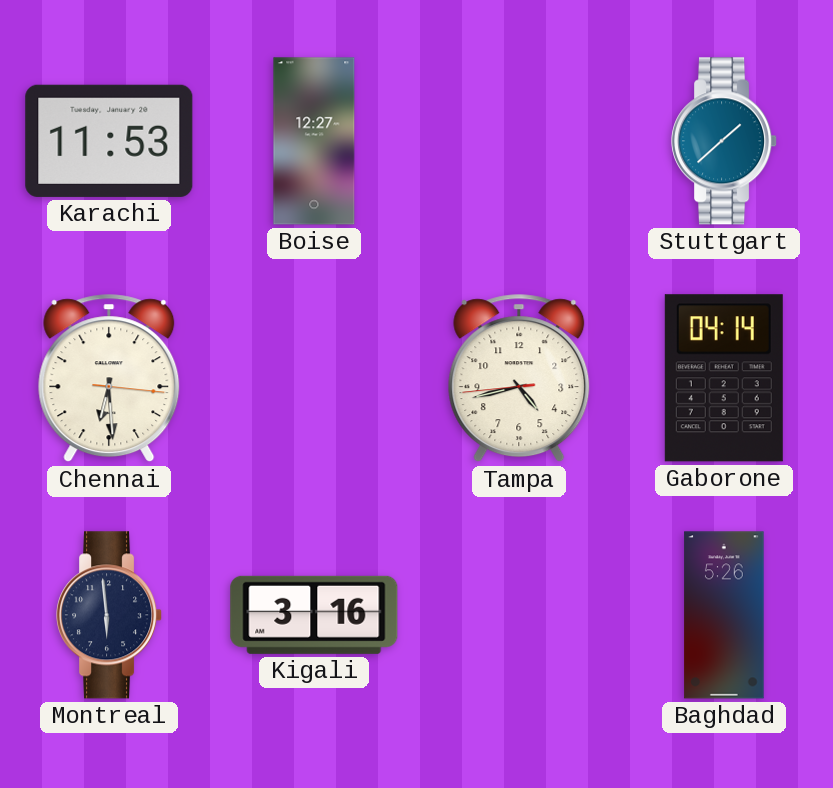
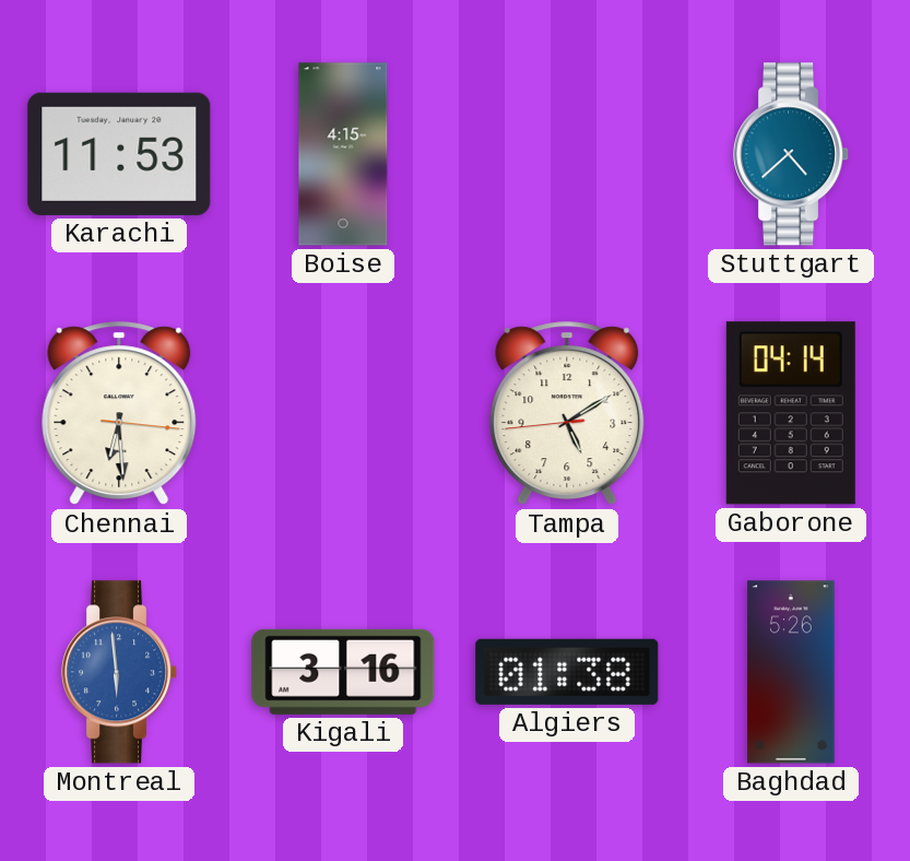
Boise: 12:27 -> 4:15 (343, 154)
Stuttgart: 1:38 -> 4:38 (792, 154)
Tampa: 4:42 -> 5:09 (567, 414)
Montreal dial: navy -> blue (120, 672)
Algiers: none -> 01:38 (567, 672)
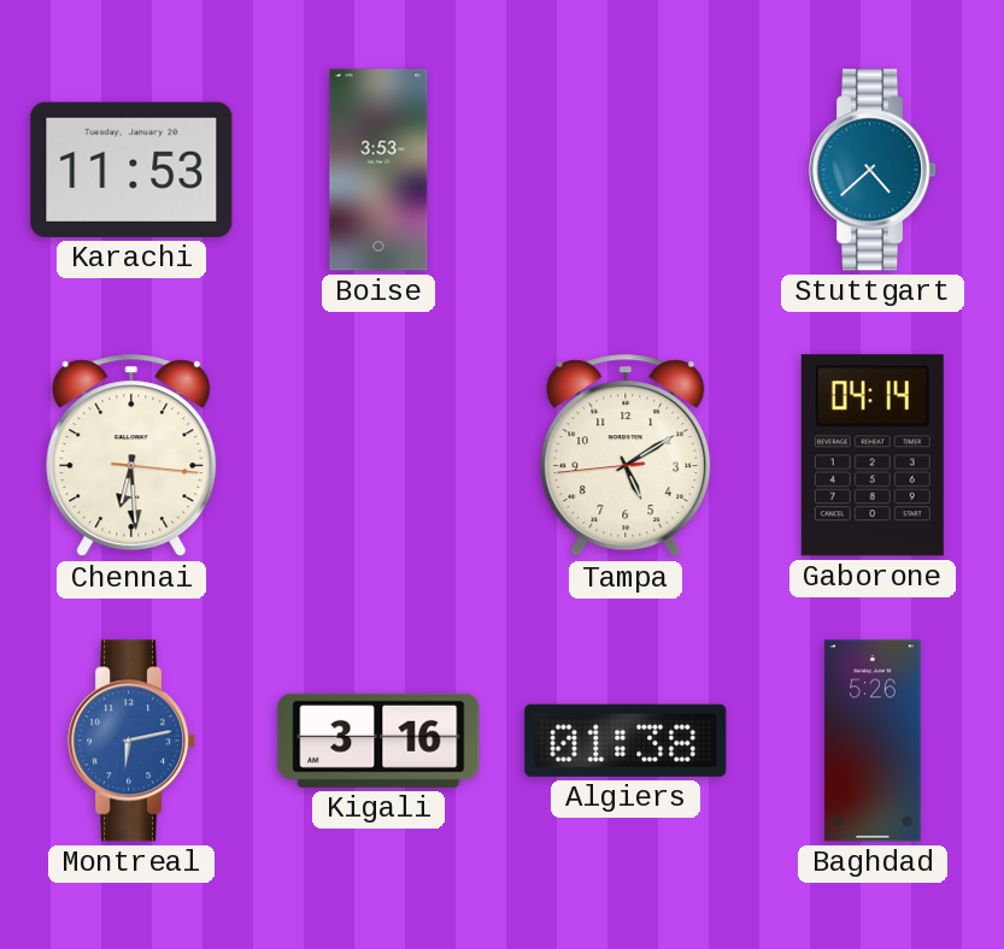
Boise: 4:15 -> 3:53 (378, 170)
Montreal: 5:59 -> 6:13 (133, 741)
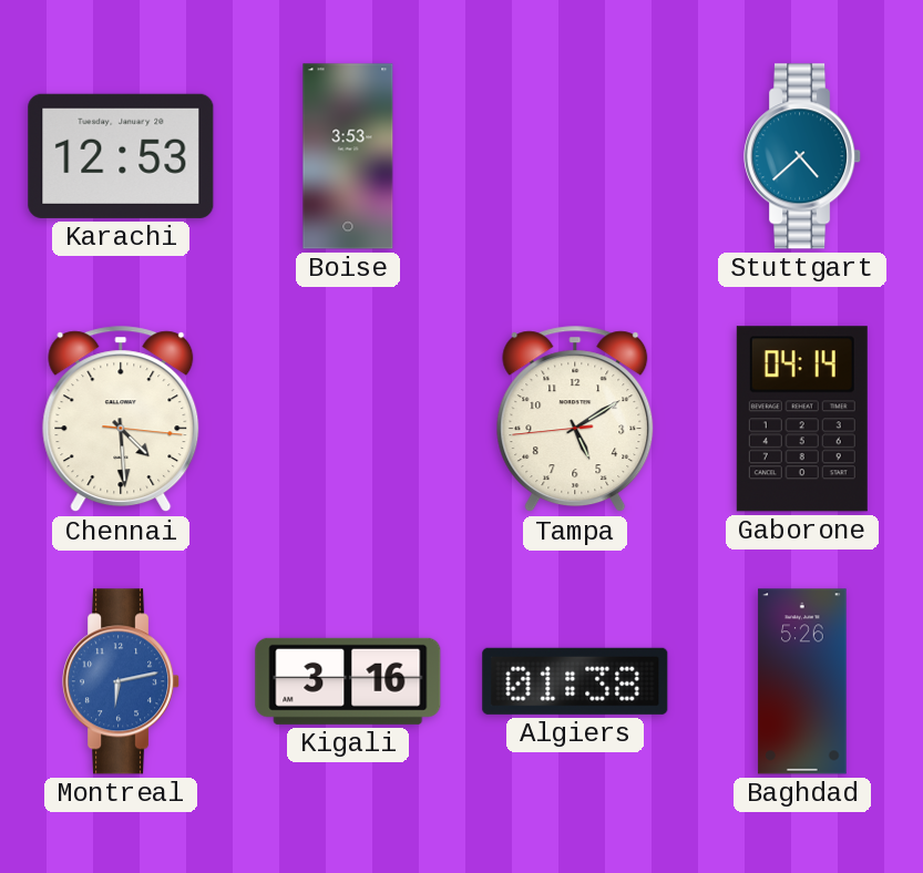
Karachi: 11:53 -> 12:53 (121, 156)
Chennai: 6:29 -> 4:29 (121, 420)
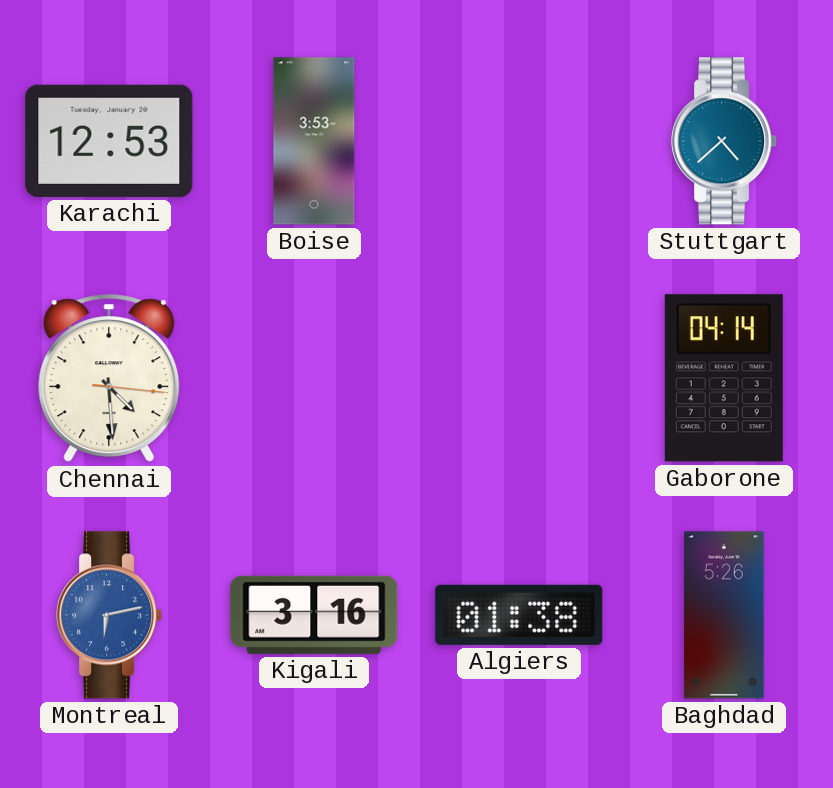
Tampa: 5:09 -> none (575, 420)
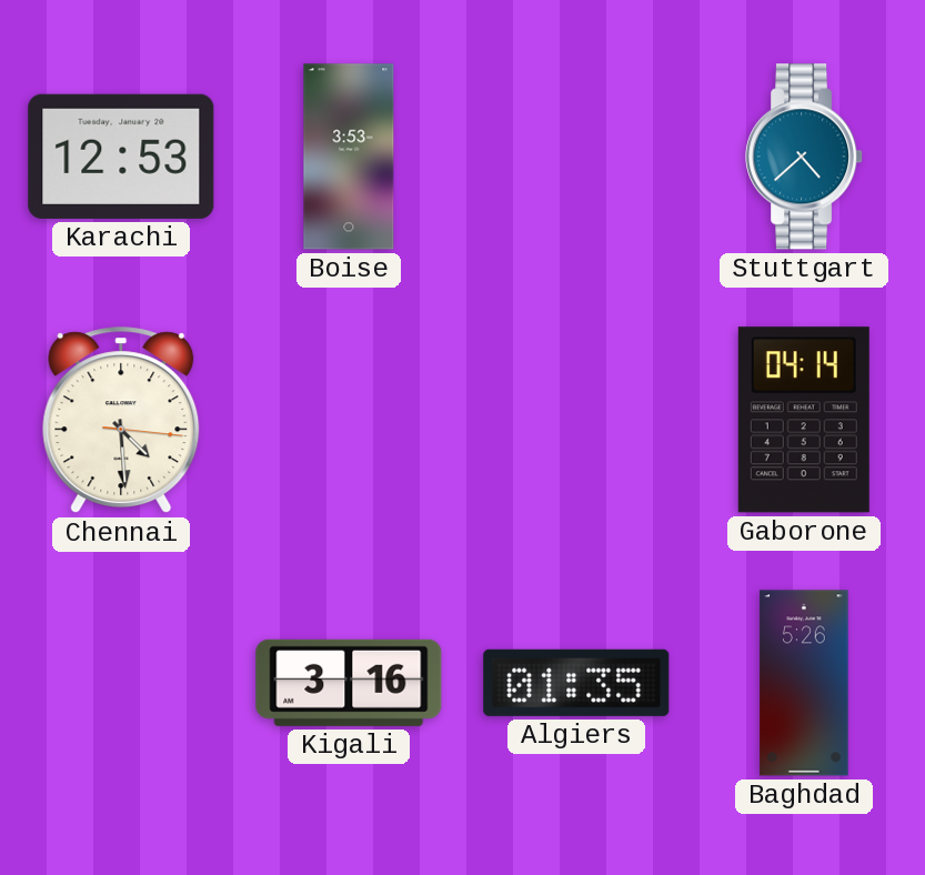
Montreal: 6:13 -> none (110, 615)
Algiers: 01:38 -> 01:35 (576, 683)
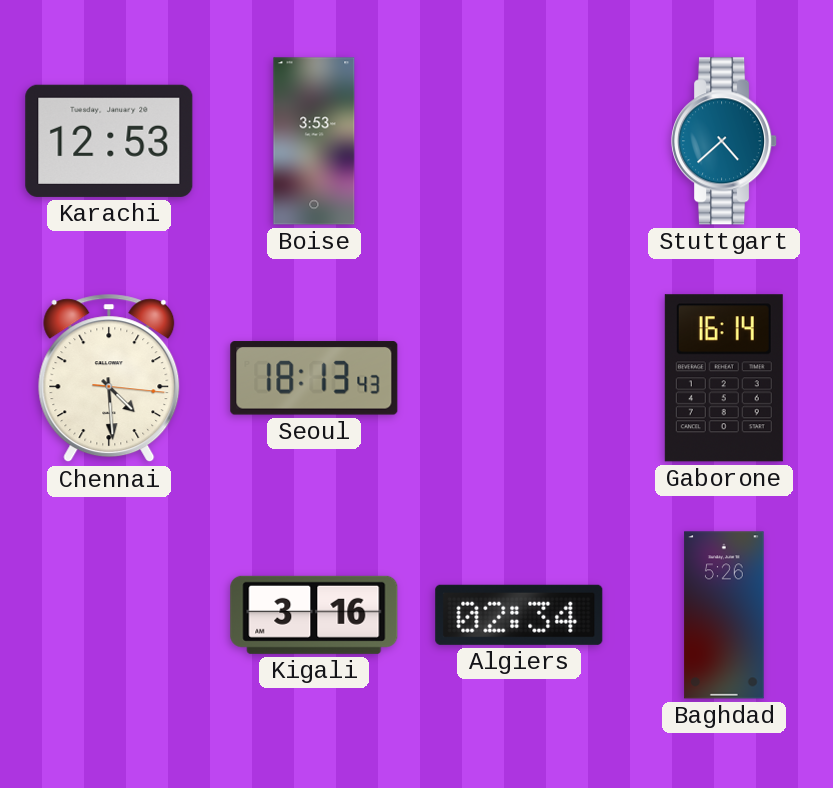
Seoul: none -> 18:13 (314, 378)
Gaborone: 04:14 -> 16:14 (724, 378)
Algiers: 01:35 -> 02:34 (519, 615)
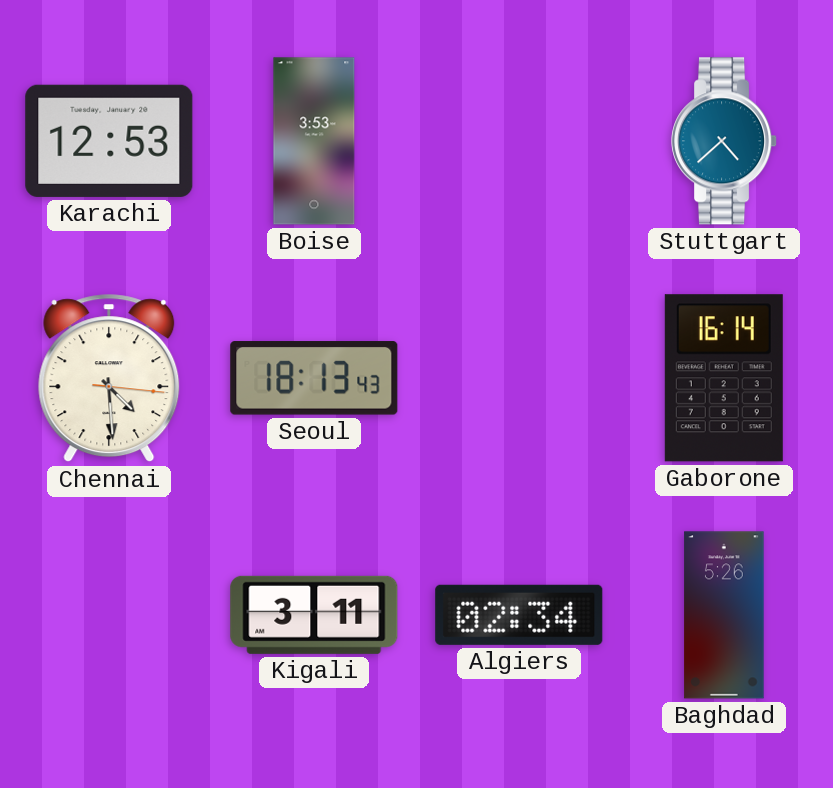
Kigali: 3:16 -> 3:11 (314, 615)
